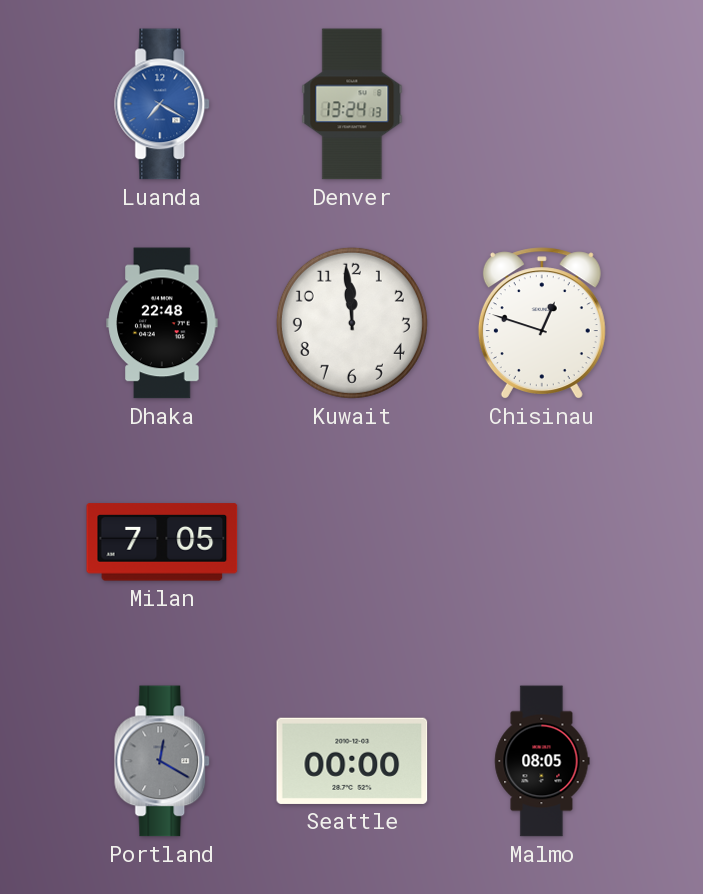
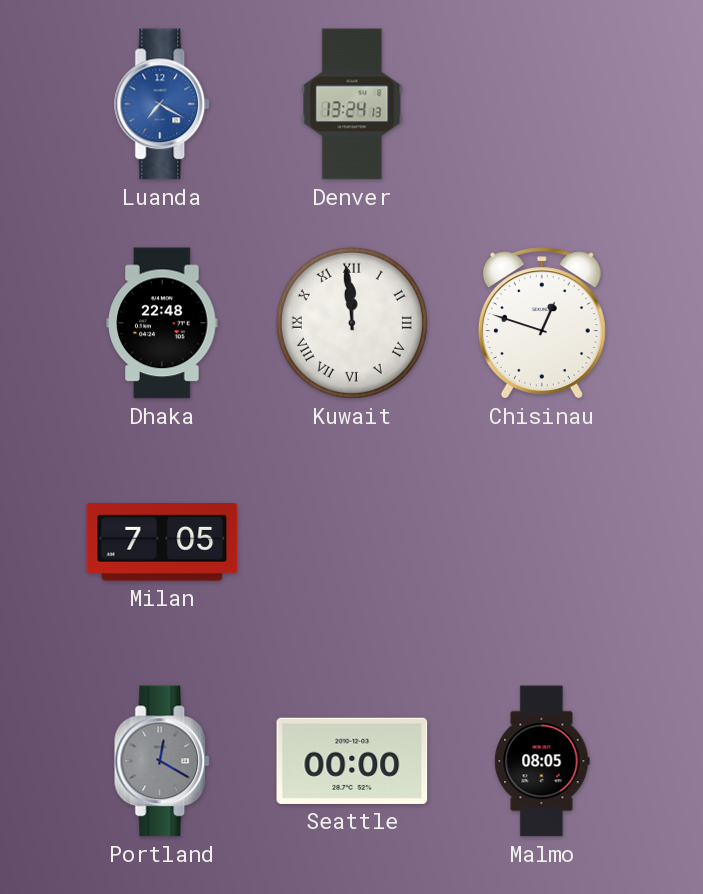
Kuwait numerals: Arabic -> Roman (352, 323)
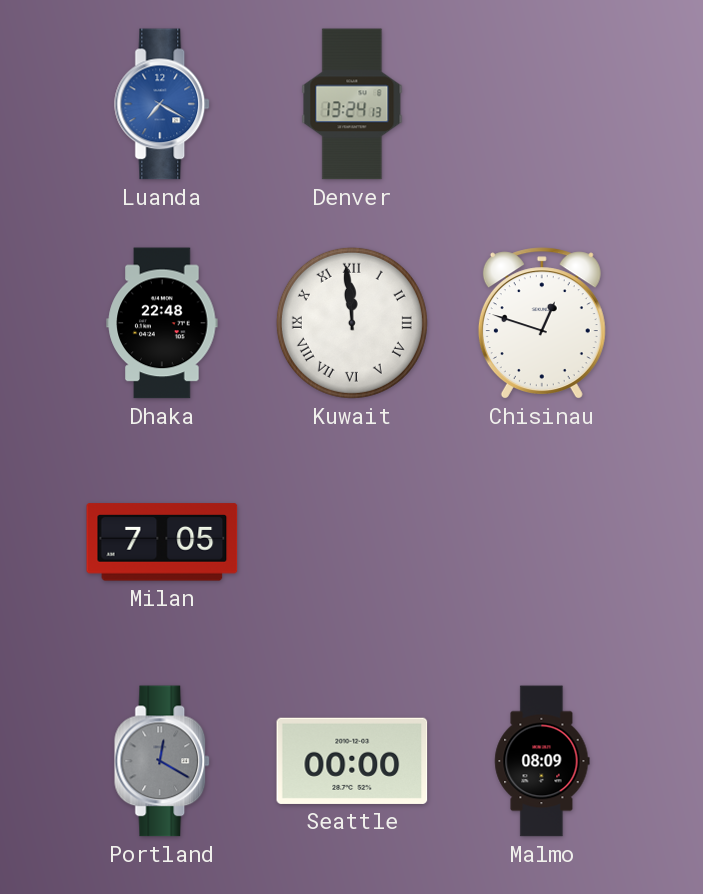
Malmo: 08:05 -> 08:09 (542, 761)
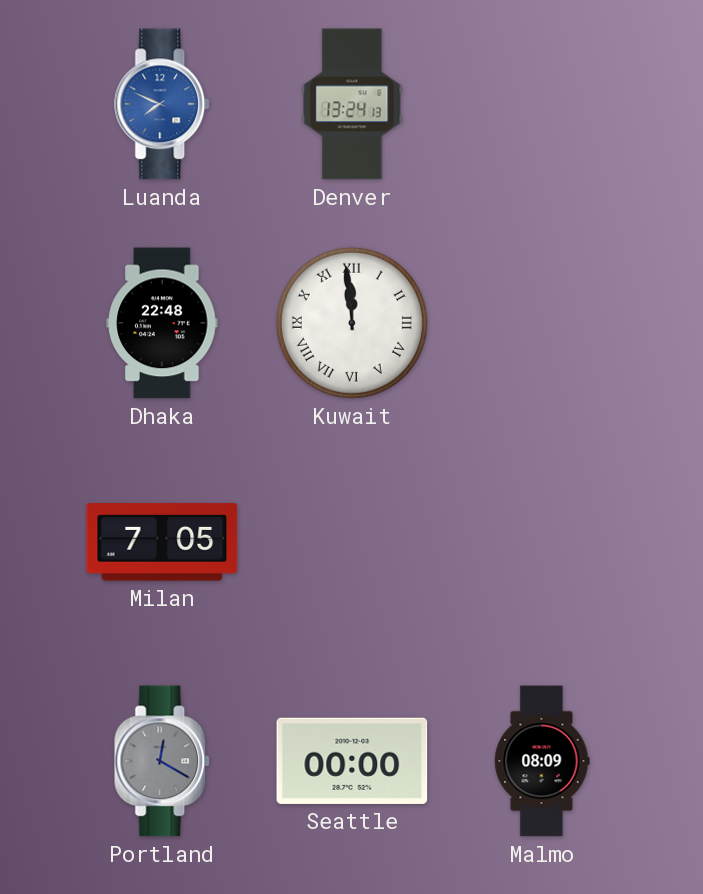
Luanda: 7:20 -> 7:49 (163, 104)
Chisinau: 12:48 -> none (542, 323)
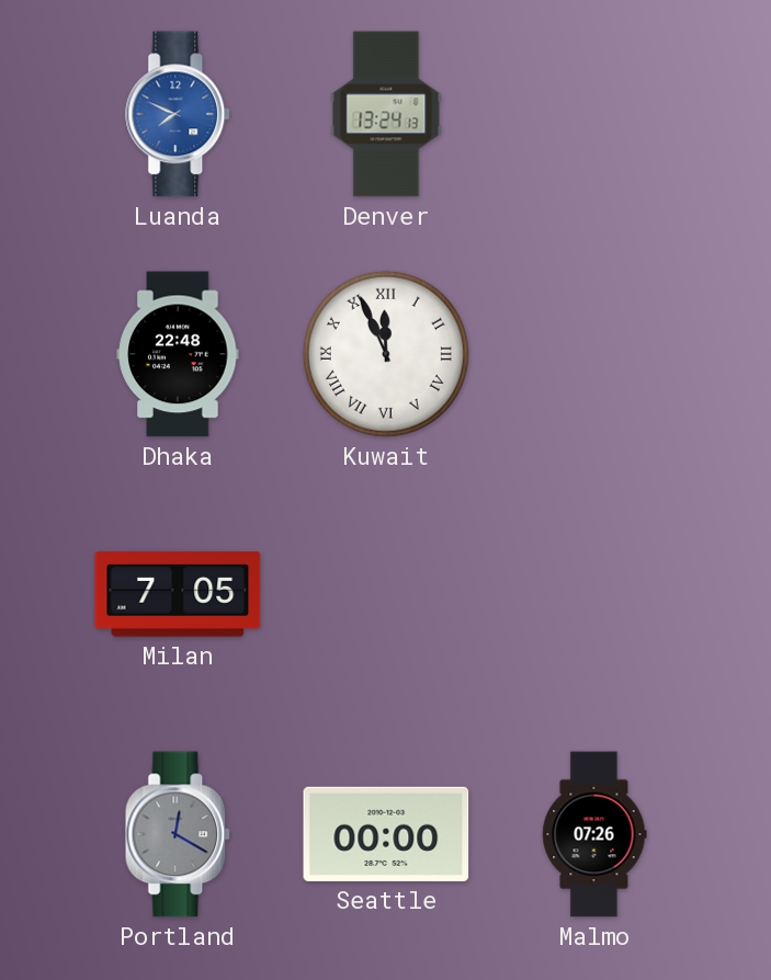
Kuwait: 11:59 -> 11:56 (386, 354)
Malmo: 08:09 -> 07:26 (594, 834)
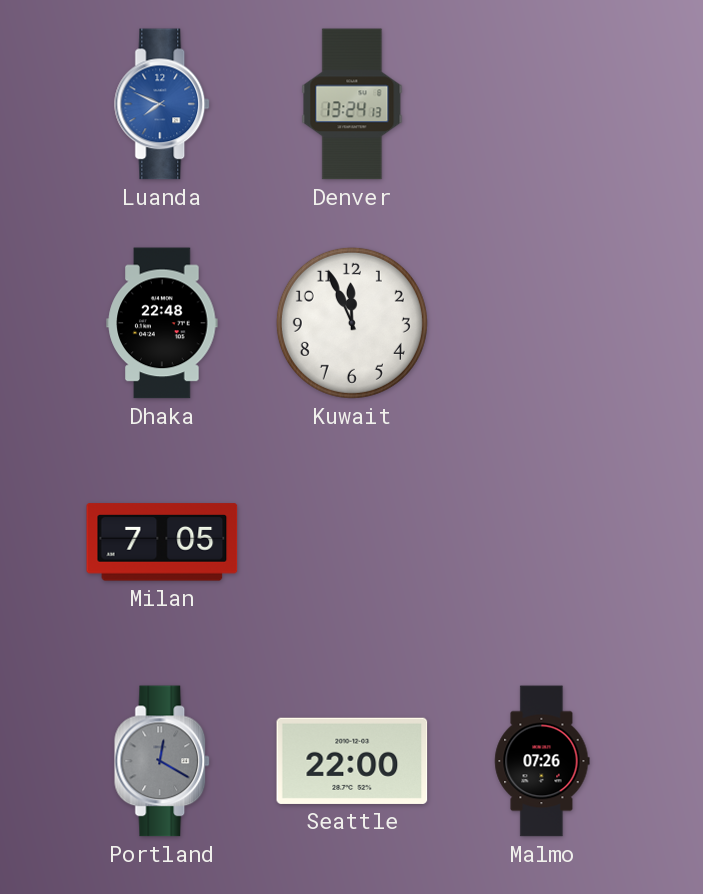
Kuwait numerals: Roman -> Arabic (352, 323)
Seattle: 00:00 -> 22:00 (352, 761)
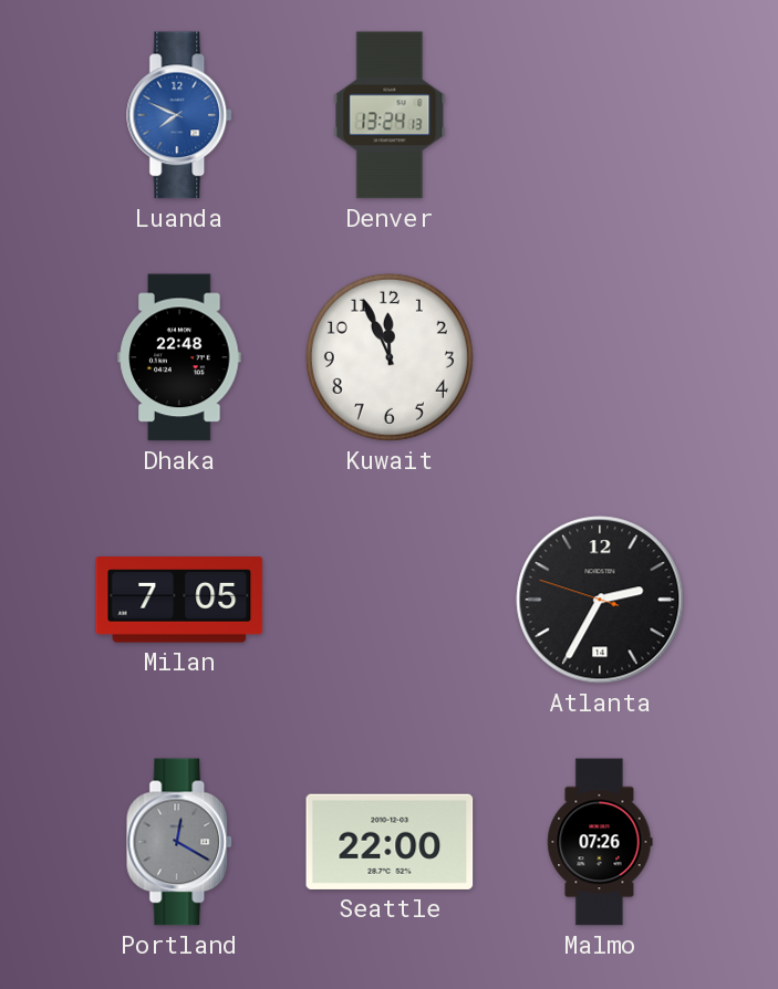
Atlanta: none -> 2:34 (600, 600)
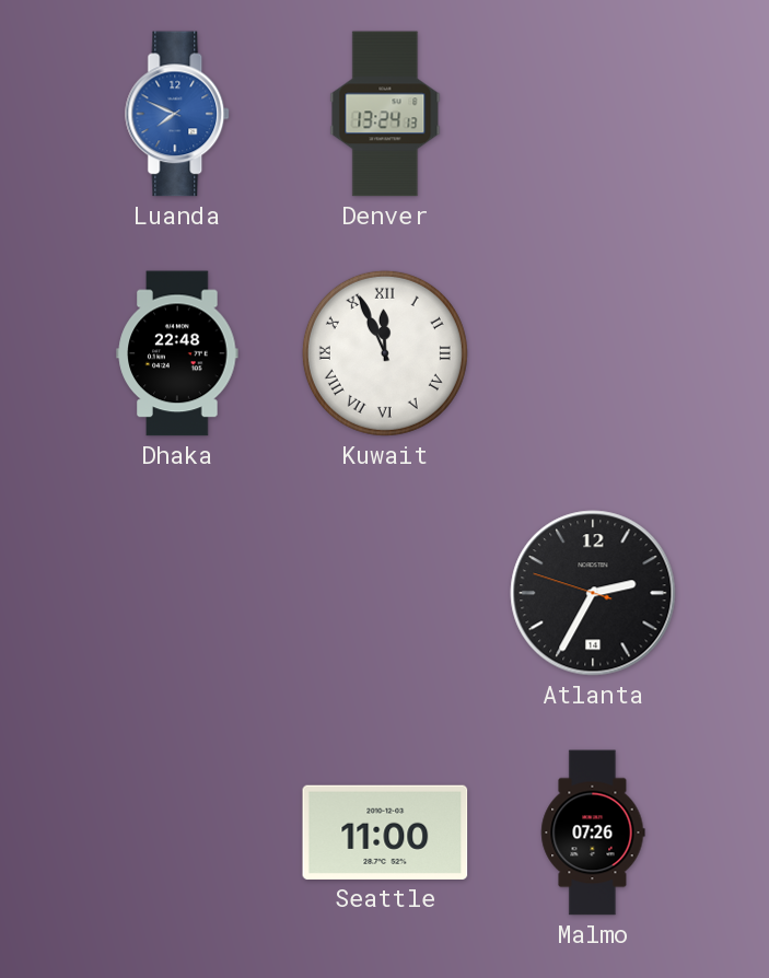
Kuwait numerals: Arabic -> Roman (385, 353)
Milan: 7:05 -> none (179, 600)
Portland: 12:20 -> none (180, 842)
Seattle: 22:00 -> 11:00 (385, 833)
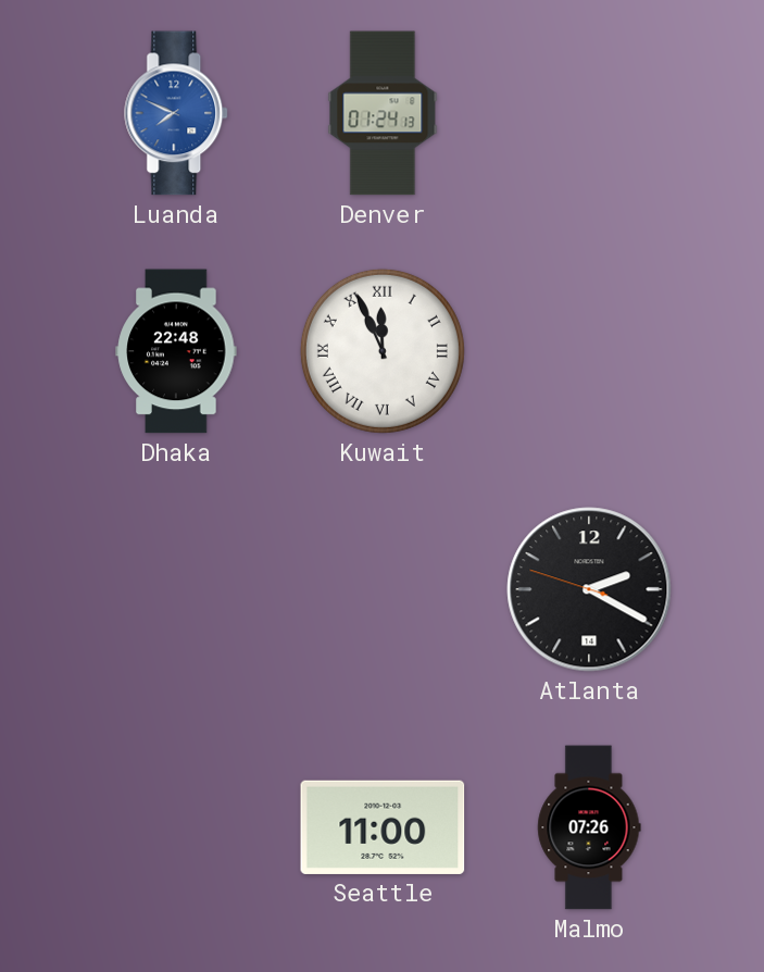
Denver: 13:24 -> 01:24 (383, 113)
Atlanta: 2:34 -> 2:19 (589, 589)
